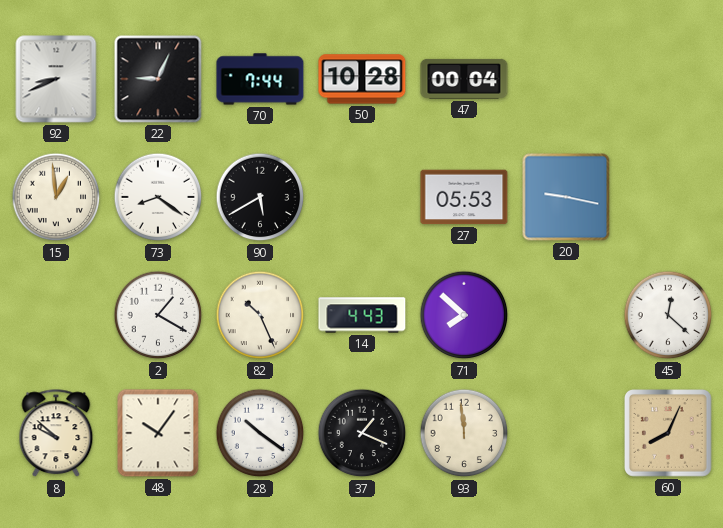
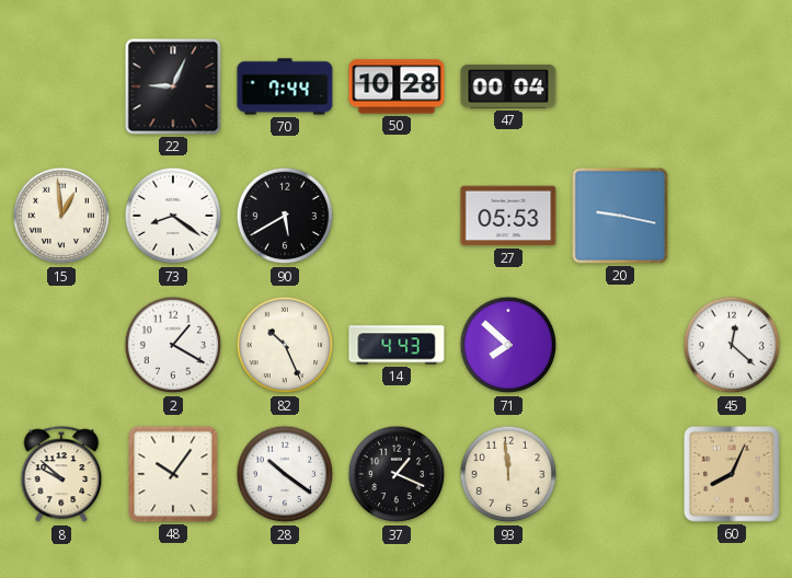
92: 8:41 -> none (56, 79)
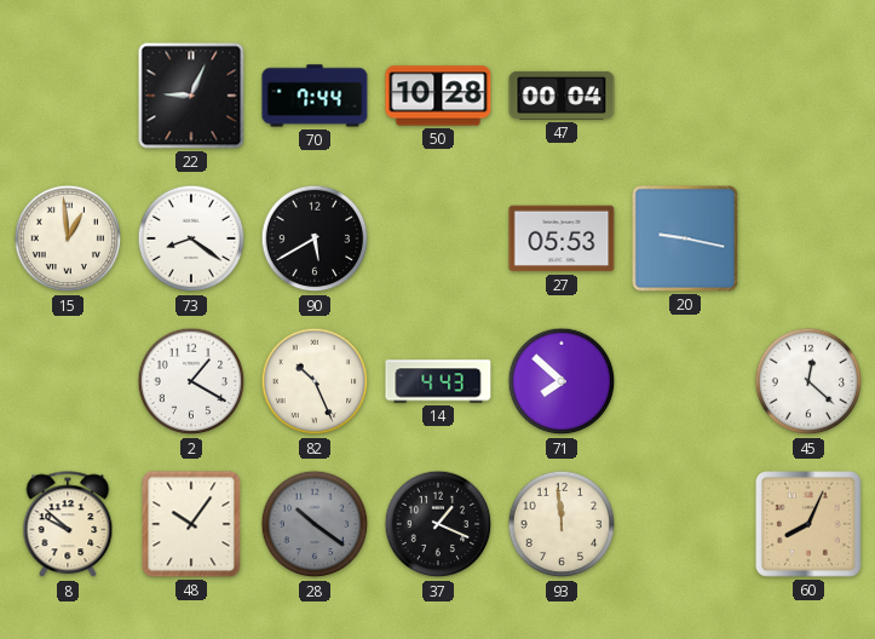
28 dial: white -> grey (315, 524)
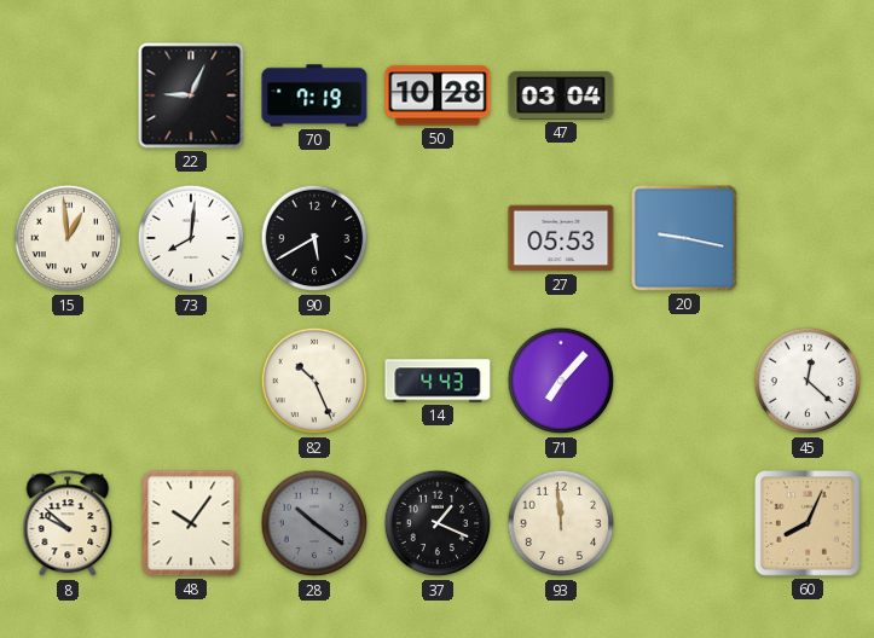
70: 7:44 -> 7:19 (314, 95)
47: 00:04 -> 03:04 (561, 95)
73: 8:21 -> 8:01 (191, 238)
2: 1:20 -> none (191, 381)
71: 7:52 -> 7:07 (561, 381)
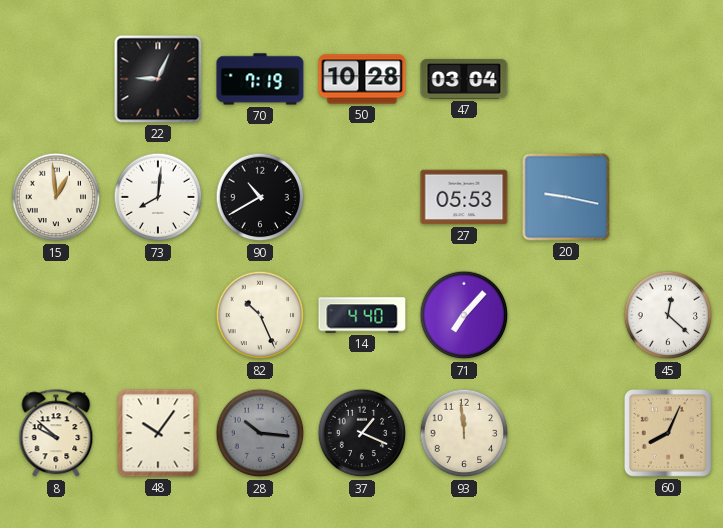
90: 5:40 -> 10:40 (260, 197)
14: 4:43 -> 4:40 (362, 315)
28: 10:21 -> 10:16 (260, 433)
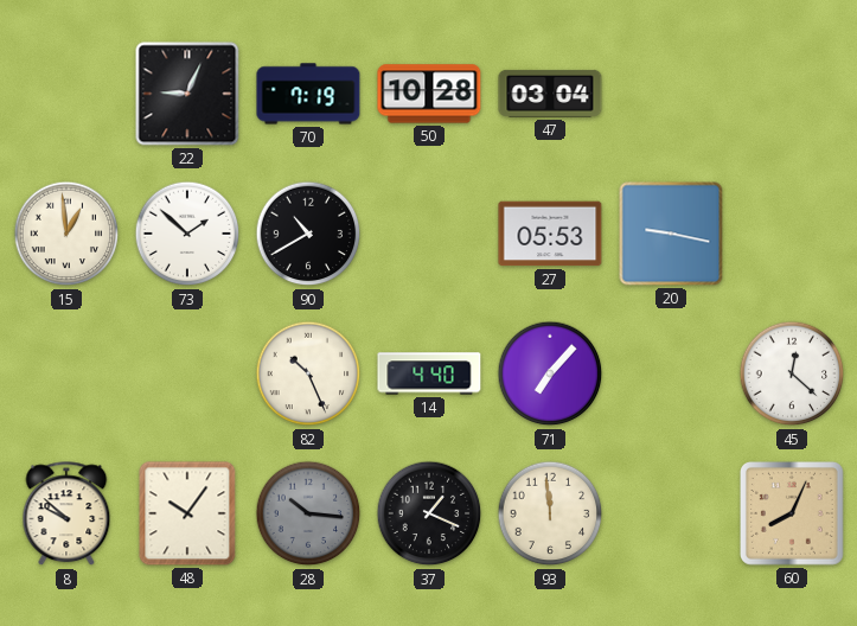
73: 8:01 -> 1:52 (187, 234)
